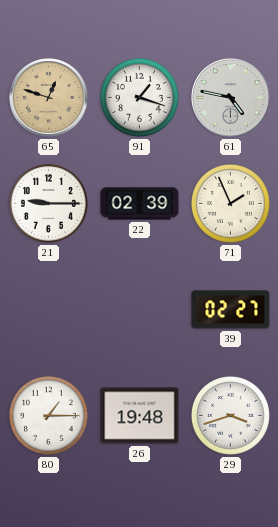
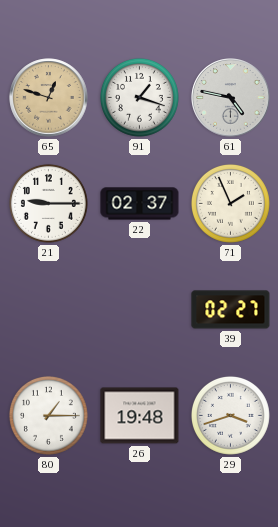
22: 02:39 -> 02:37 (140, 204)
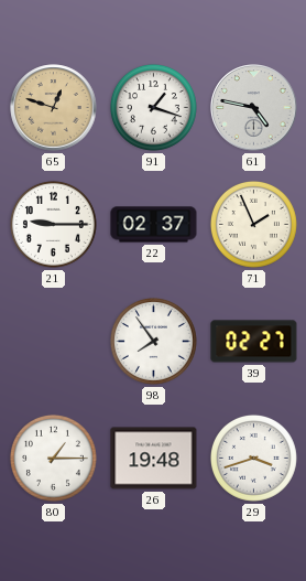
98: none -> 7:54 (153, 341)
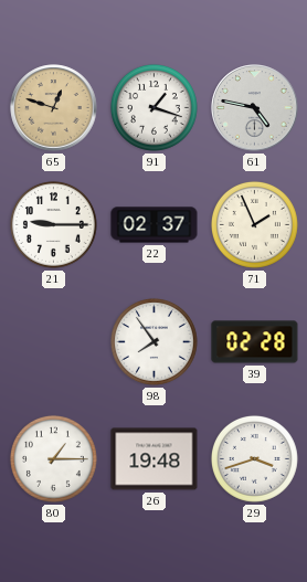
39: 02:27 -> 02:28 (255, 342)
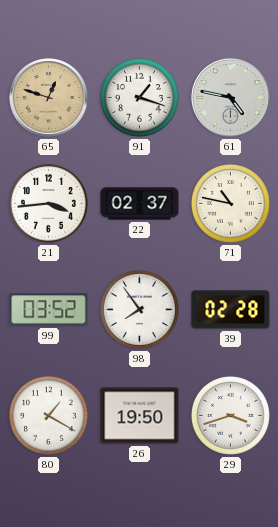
21: 9:15 -> 3:44 (48, 203)
71: 1:56 -> 10:47 (230, 203)
99: none -> 03:52 (49, 310)
80: 1:15 -> 1:20 (48, 415)
26: 19:48 -> 19:50 (140, 416)
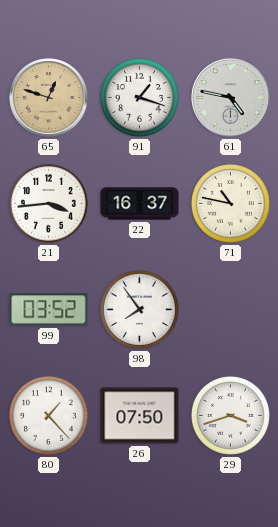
22: 02:37 -> 16:37 (140, 204)
39: 02:28 -> none (231, 310)
80: 1:20 -> 1:23 (48, 415)
26: 19:50 -> 07:50 (140, 416)
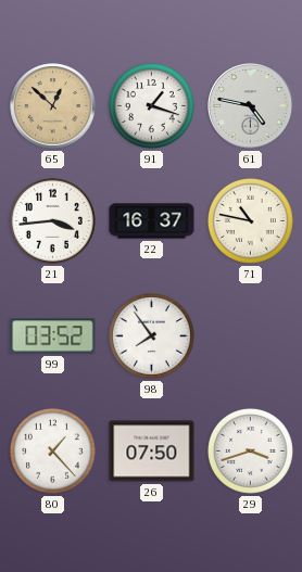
65: 12:48 -> 12:52 (53, 106)
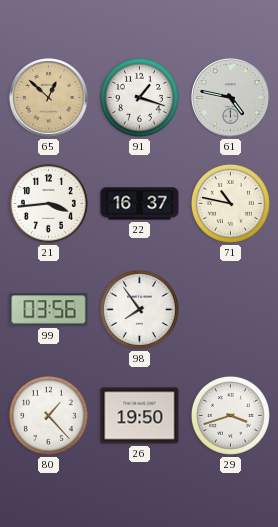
99: 03:52 -> 03:56 (49, 310)
26: 07:50 -> 19:50 (140, 416)
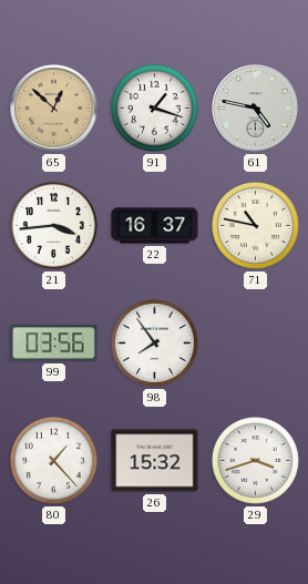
26: 19:50 -> 15:32 (155, 461)
